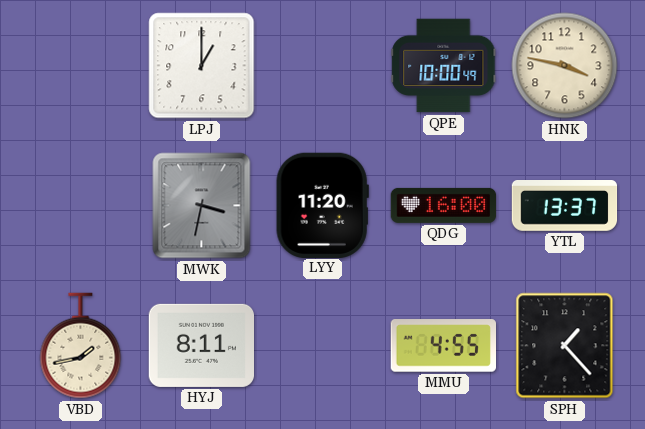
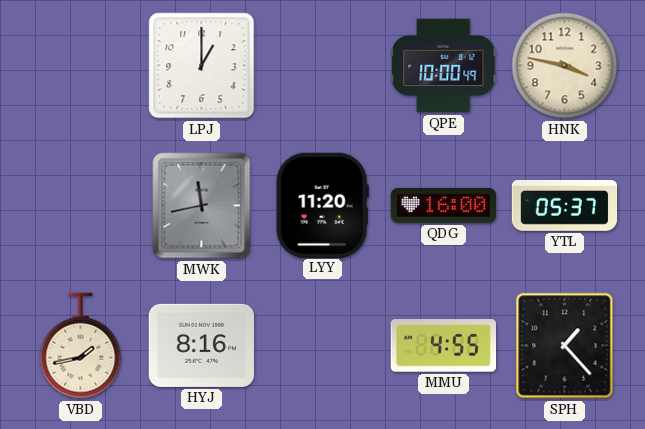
MWK: 3:32 -> 11:43 (202, 206)
YTL: 13:37 -> 05:37 (565, 206)
HYJ: 8:11 -> 8:16 (201, 345)
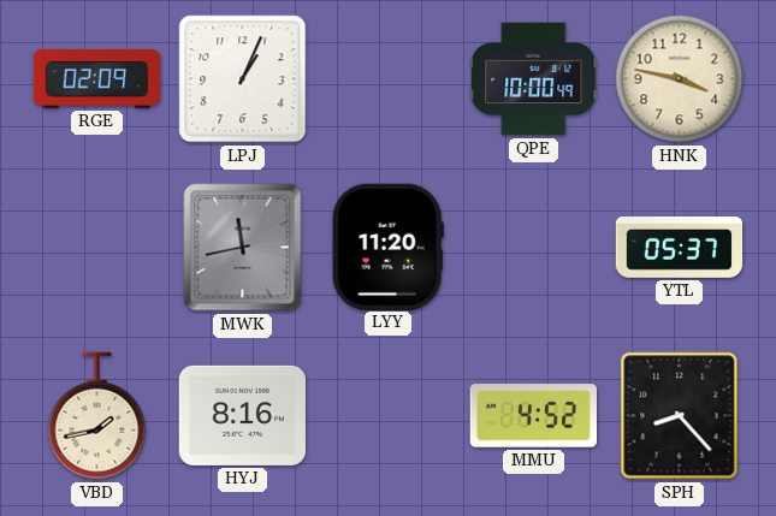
RGE: none -> 02:09 (97, 78)
LPJ: 1:00 -> 1:04 (243, 79)
QDG: 16:00 -> none (444, 205)
MMU: 4:55 -> 4:52 (533, 416)
SPH: 1:23 -> 8:23 (680, 416)
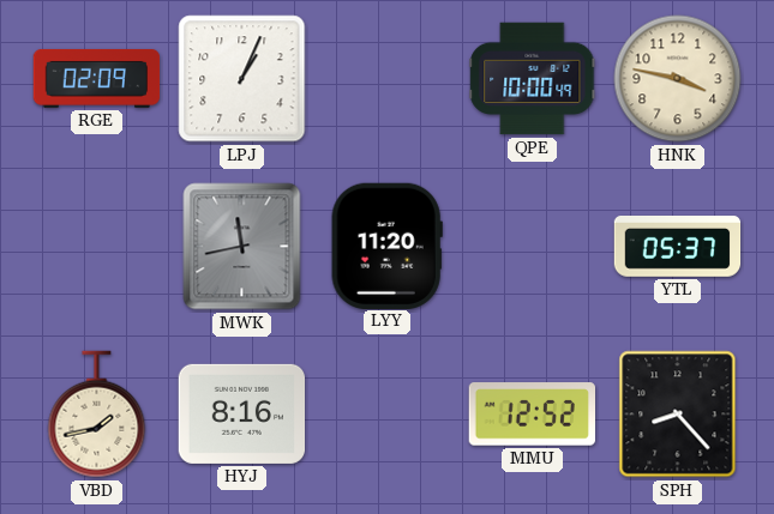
MMU: 4:52 -> 12:52 (532, 415)
